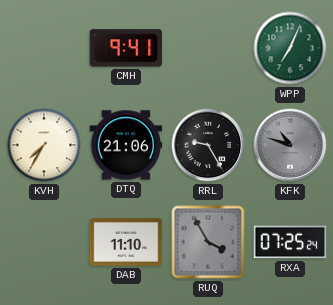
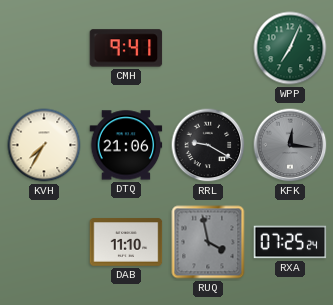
RRL: 9:25 -> 9:20 (208, 145)
KFK: 10:48 -> 12:16 (290, 145)
RUQ: 3:55 -> 3:58 (208, 242)
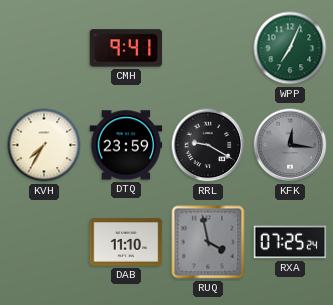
DTQ: 21:06 -> 23:59 (126, 145)
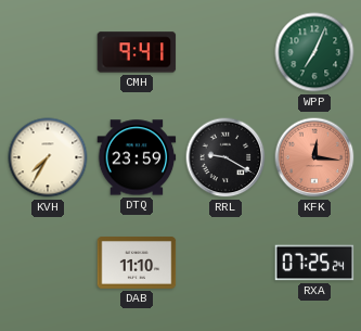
KFK dial: grey -> salmon (314, 157)
RUQ: 3:58 -> none (208, 242)
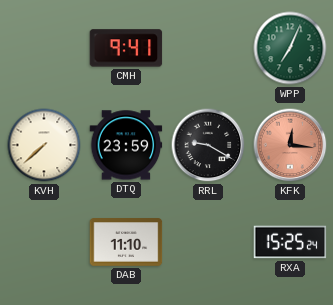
KVH: 7:35 -> 7:38 (44, 145)
RXA: 07:25 -> 15:25 (290, 242)
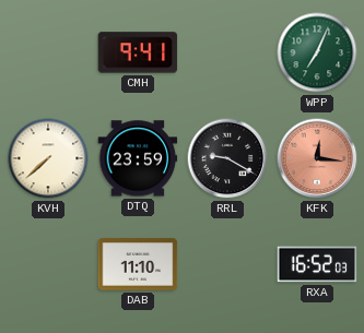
RXA: 15:25 -> 16:52 (317, 264)
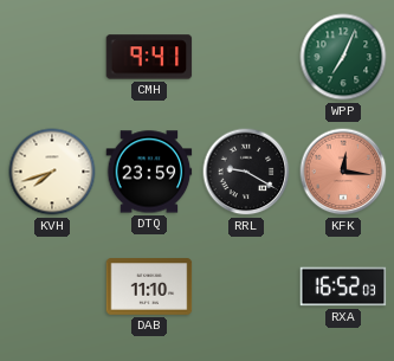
KVH: 7:38 -> 7:42 (52, 172)
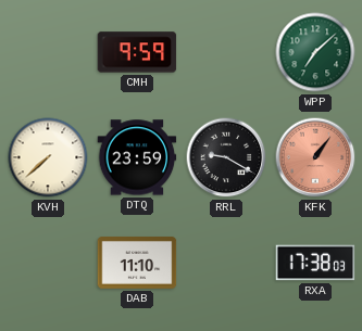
CMH: 9:41 -> 9:59 (137, 52)
WPP: 7:04 -> 7:08 (315, 52)
KVH: 7:42 -> 7:38 (48, 157)
KFK: 12:16 -> 1:06 (315, 157)
RXA: 16:52 -> 17:38 (315, 263)
